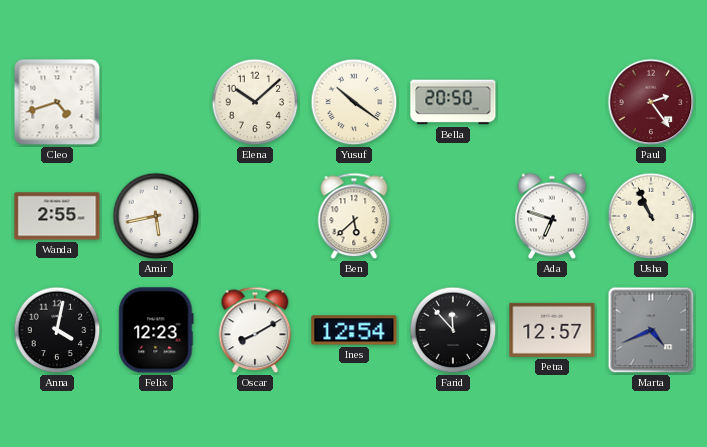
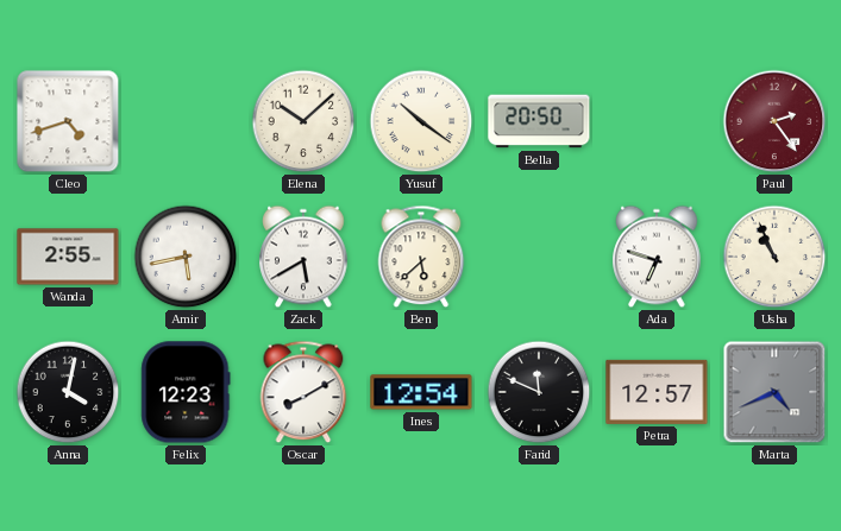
Zack: none -> 5:40 (303, 257)
Farid: 11:53 -> 11:49 (539, 392)
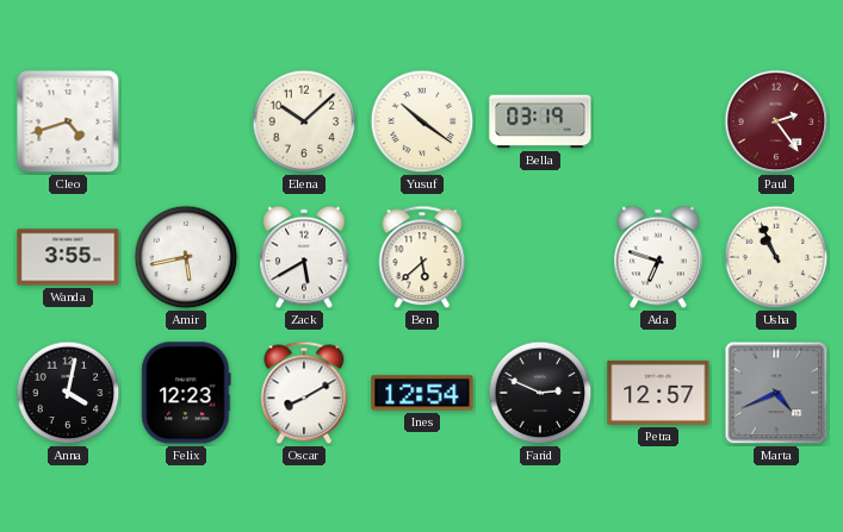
Bella: 20:50 -> 03:19 (540, 121)
Wanda: 2:55 -> 3:55 (68, 257)
Farid: 11:49 -> 2:49 (540, 393)
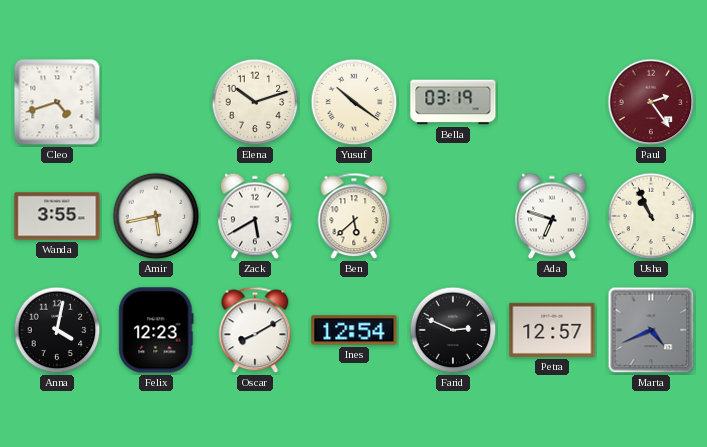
Elena: 10:08 -> 10:12 (255, 102)
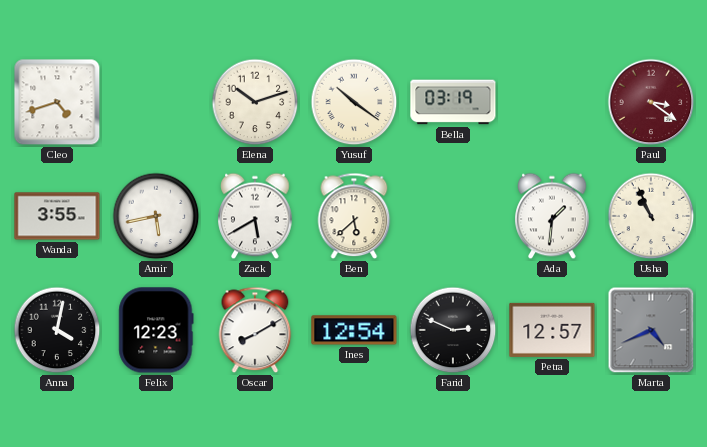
Paul: 2:24 -> 3:21 (651, 102)
Ada: 6:48 -> 1:31 (552, 216)
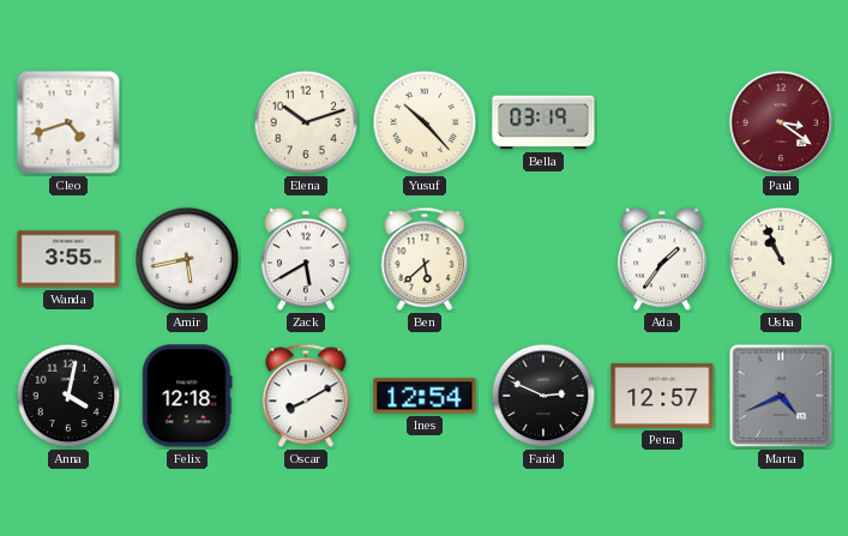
Yusuf: 10:21 -> 10:23 (425, 122)
Ada: 1:31 -> 1:36 (662, 259)
Felix: 12:23 -> 12:18 (187, 396)
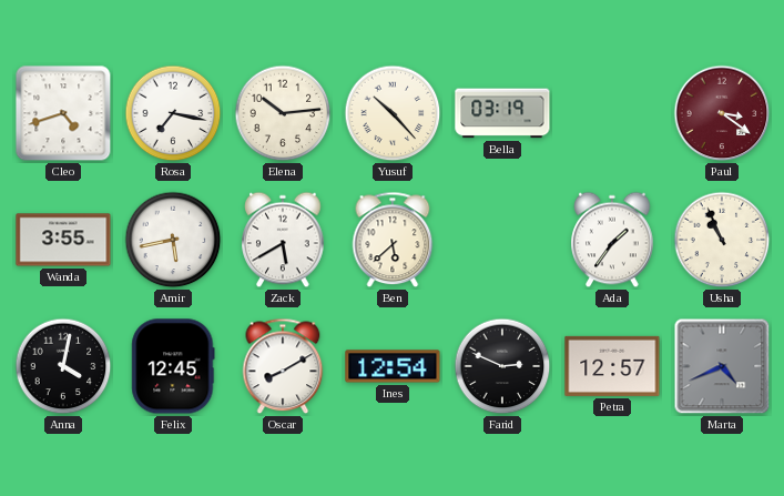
Rosa: none -> 7:17 (173, 113)
Elena: 10:12 -> 10:14 (283, 113)
Felix: 12:18 -> 12:45 (173, 366)
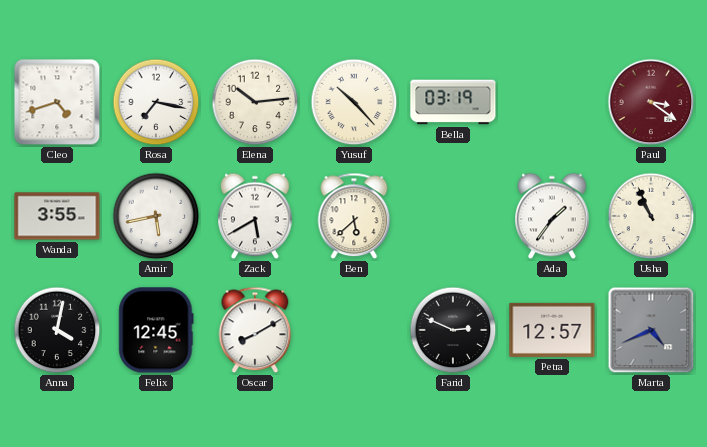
Ines: 12:54 -> none (393, 366)
